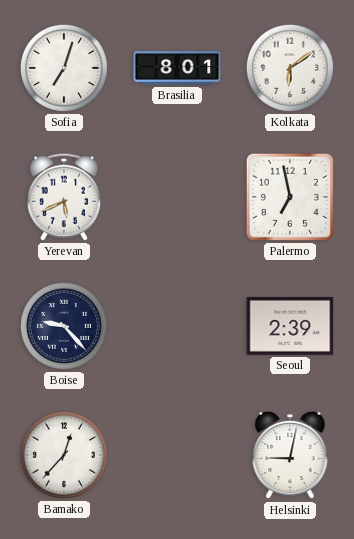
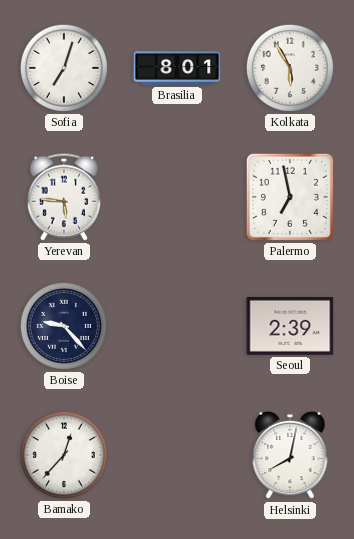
Kolkata: 6:09 -> 5:55 (290, 68)
Yerevan: 5:41 -> 5:46 (63, 197)
Helsinki: 9:02 -> 8:02 (290, 455)
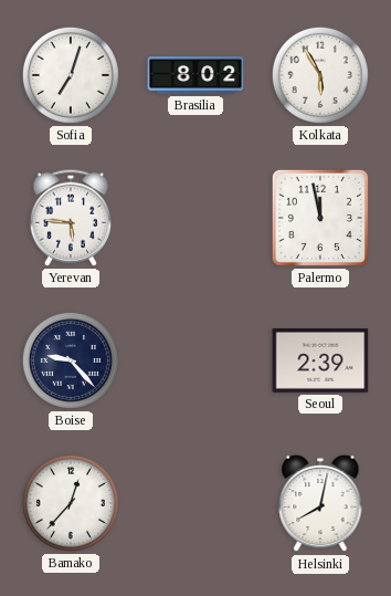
Brasilia: 8:01 -> 8:02 (196, 75)
Palermo: 6:58 -> 11:58 (320, 218)
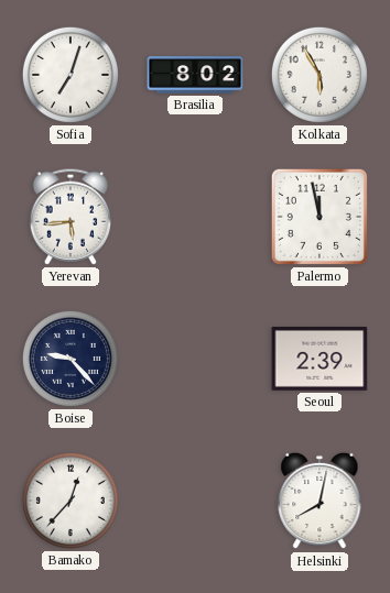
Yerevan: 5:46 -> 5:44 (69, 217)
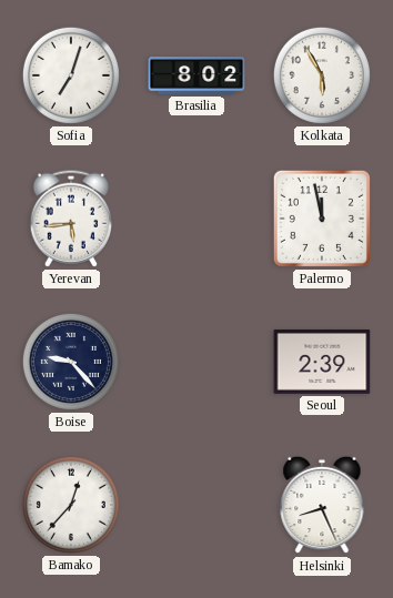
Helsinki: 8:02 -> 8:26 (322, 505)
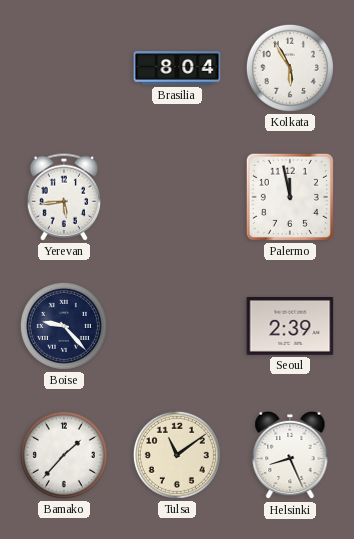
Sofia: 7:03 -> none (71, 75)
Brasilia: 8:02 -> 8:04 (177, 68)
Bamako: 12:37 -> 1:37 (64, 455)
Tulsa: none -> 11:09 (177, 455)
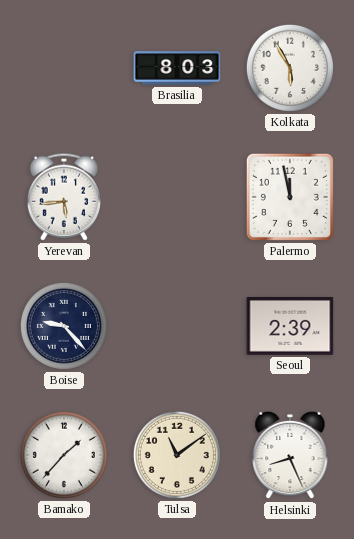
Brasilia: 8:04 -> 8:03 (177, 68)
